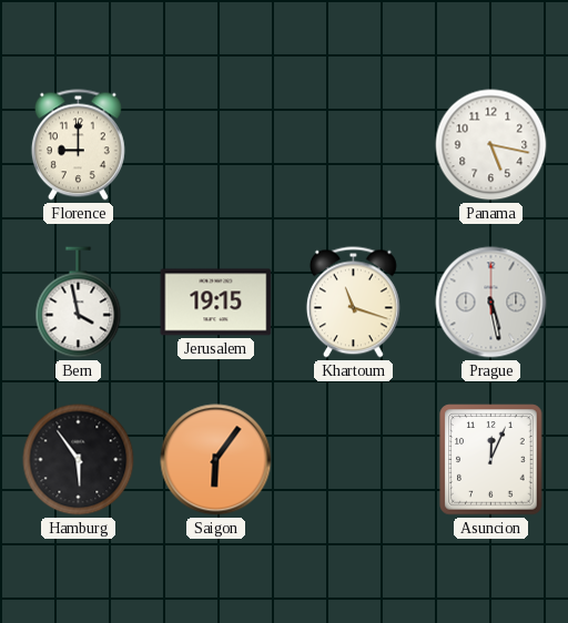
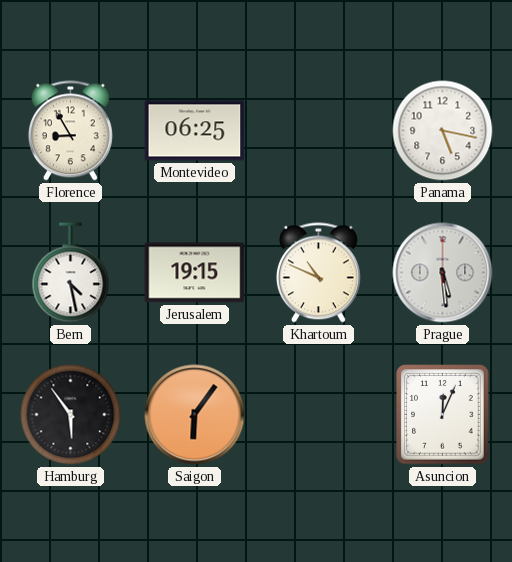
Florence: 9:00 -> 8:55 (70, 131)
Montevideo: none -> 06:25 (195, 131)
Bern: 3:58 -> 4:28 (71, 273)
Khartoum: 11:18 -> 10:49 (318, 273)
Prague: 5:28 -> 5:29 (443, 273)
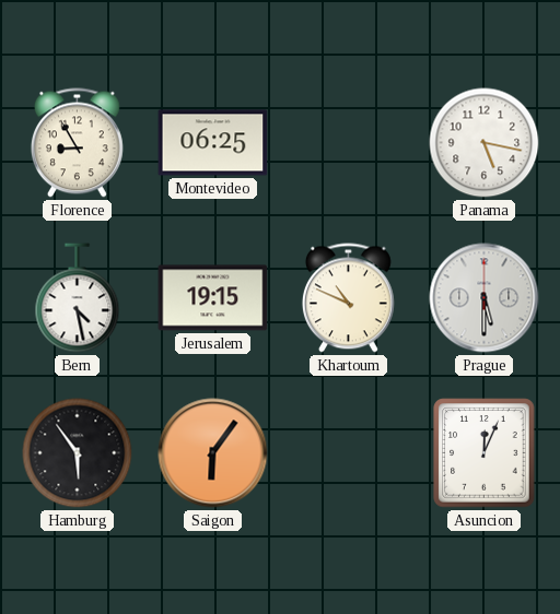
Prague: 5:29 -> 5:30 (485, 298)
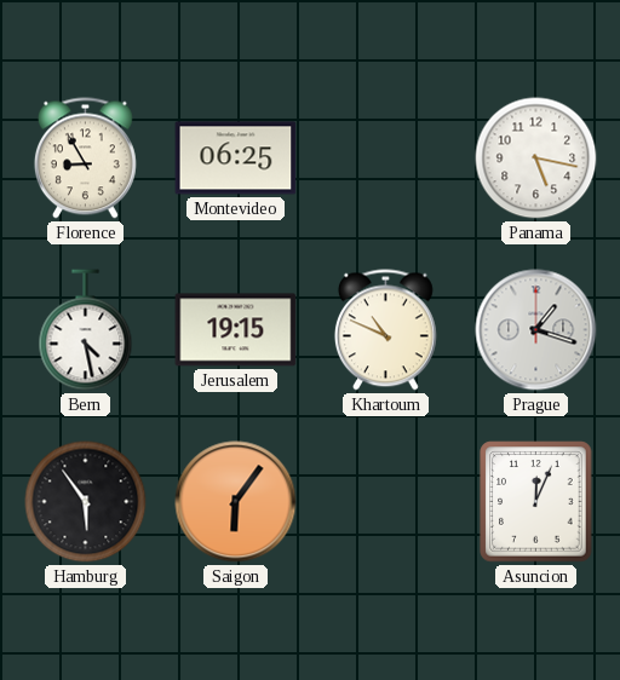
Prague: 5:30 -> 1:18 (536, 330)
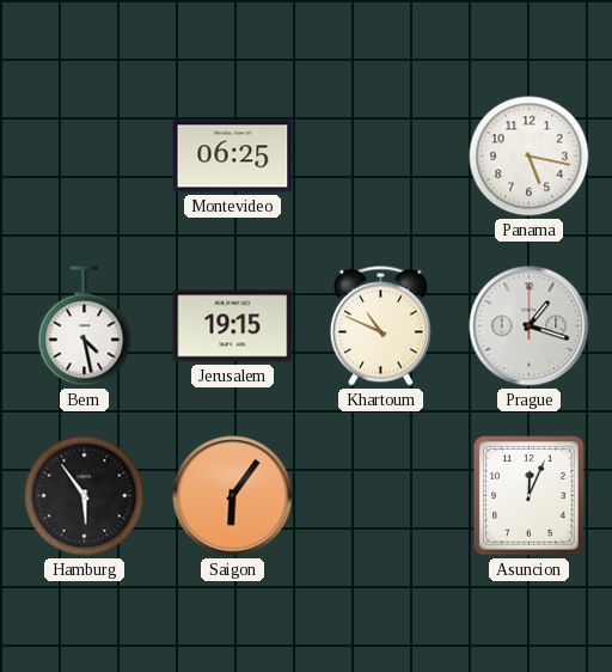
Florence: 8:55 -> none (85, 159)
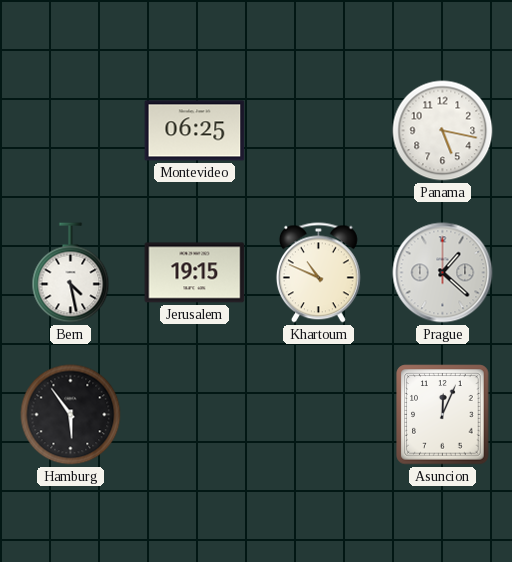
Prague: 1:18 -> 1:22 (443, 273)
Saigon: 6:06 -> none (233, 496)
